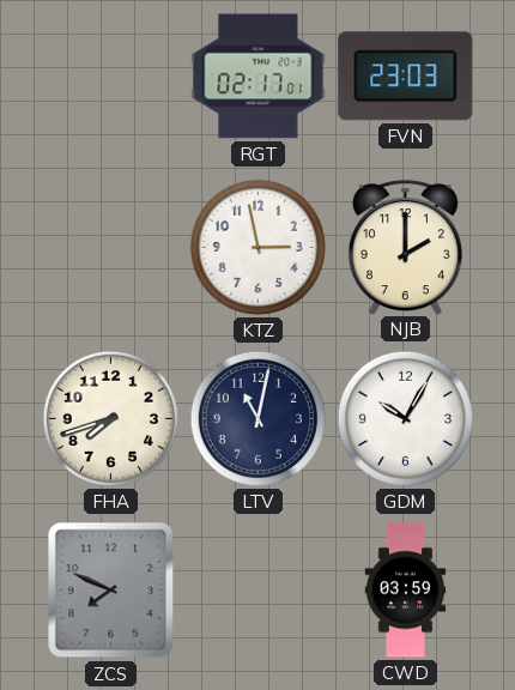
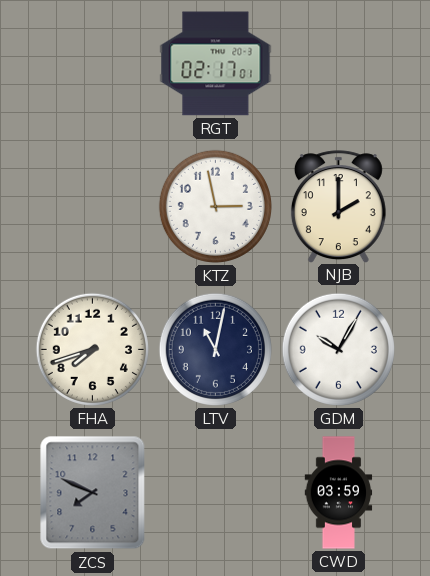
FVN: 23:03 -> none (406, 77)
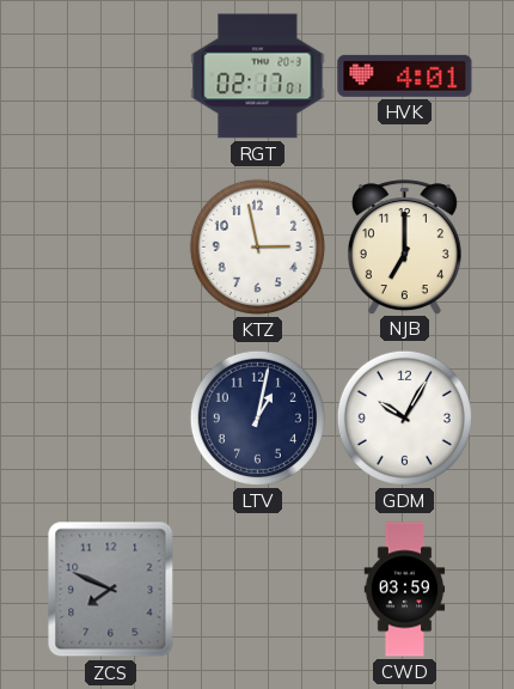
HVK: none -> 4:01 (405, 75)
NJB: 2:00 -> 7:00 (404, 246)
FHA: 7:42 -> none (92, 349)
LTV: 11:02 -> 1:02 (257, 417)
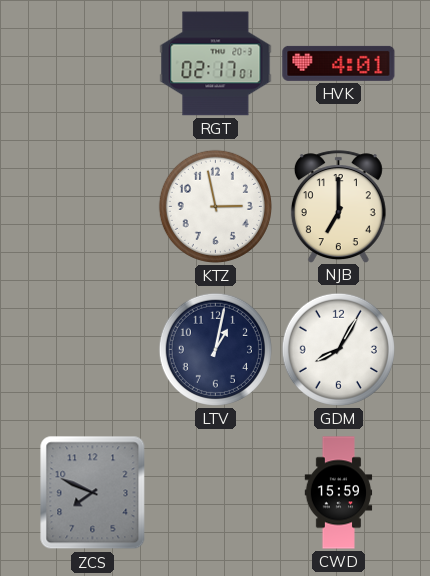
GDM: 10:05 -> 8:05 (338, 349)
CWD: 03:59 -> 15:59 (339, 493)
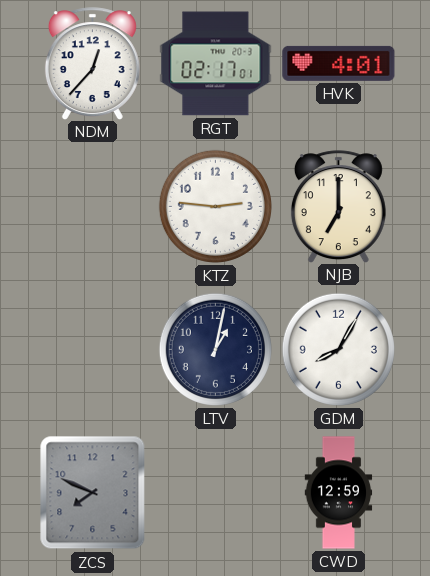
NDM: none -> 12:37 (92, 63)
KTZ: 2:58 -> 2:46 (215, 206)
CWD: 15:59 -> 12:59 (339, 493)
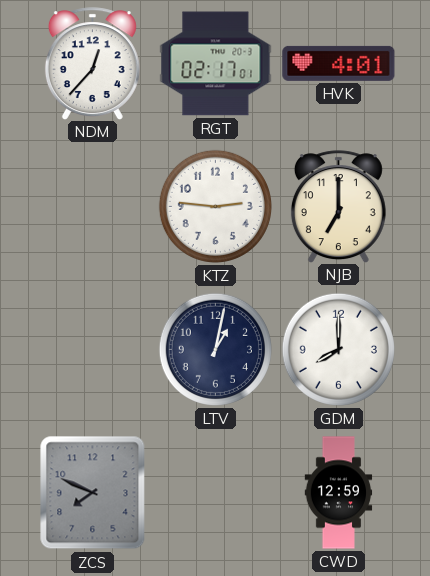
GDM: 8:05 -> 8:00 (338, 349)
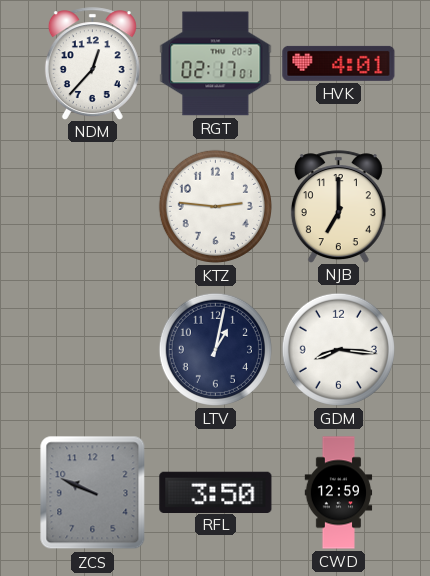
GDM: 8:00 -> 8:16 (338, 349)
ZCS: 7:49 -> 9:49 (93, 493)
RFL: none -> 3:50 (216, 492)
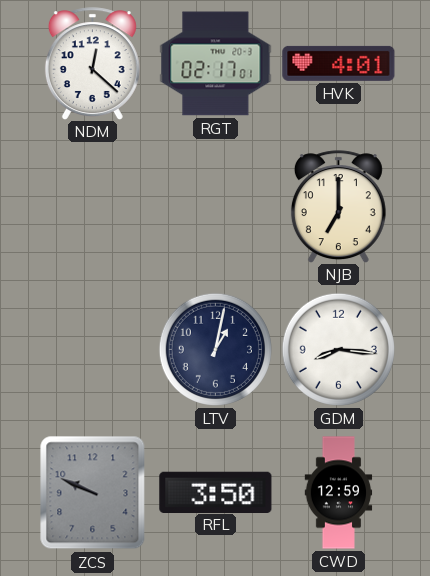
NDM: 12:37 -> 12:22 (92, 63)
KTZ: 2:46 -> none (215, 206)
